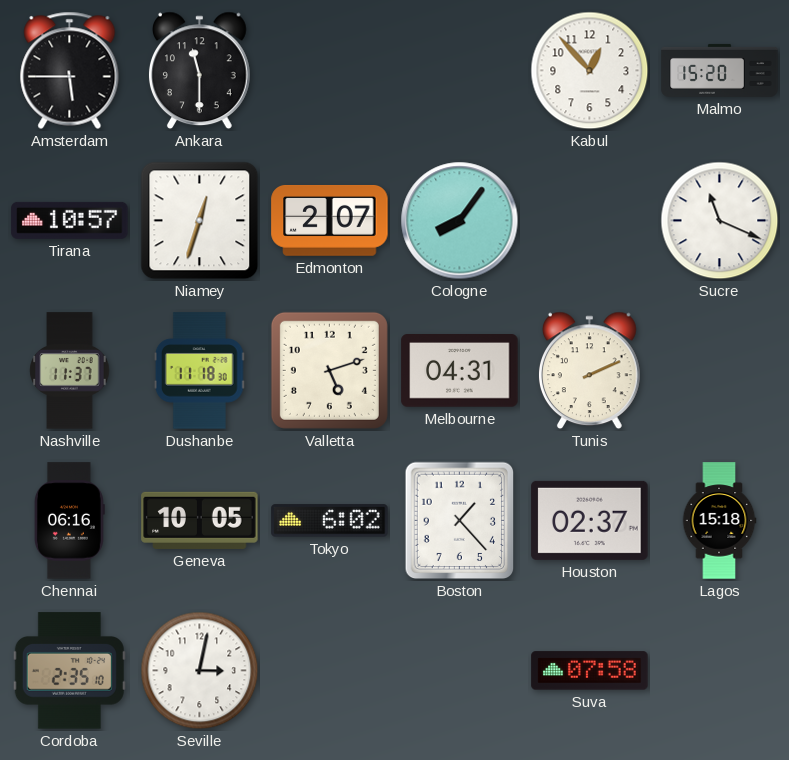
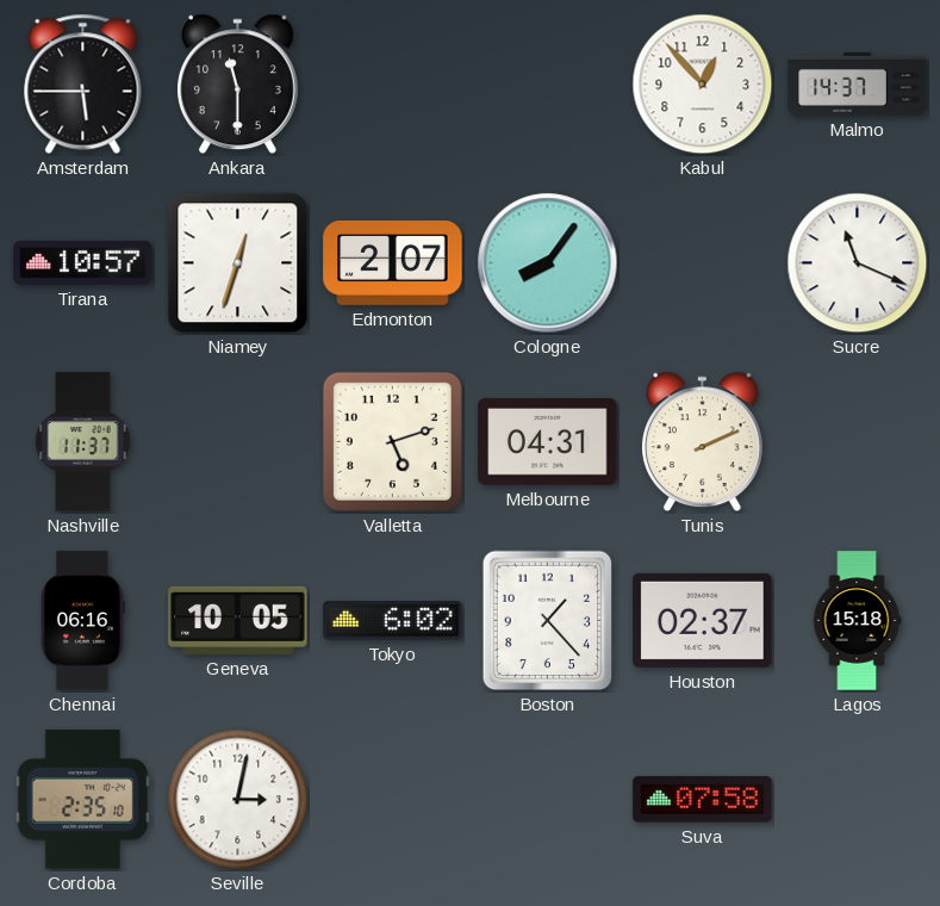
Malmo: 15:20 -> 14:37 (858, 83)
Dushanbe: 11:18 -> none (199, 371)
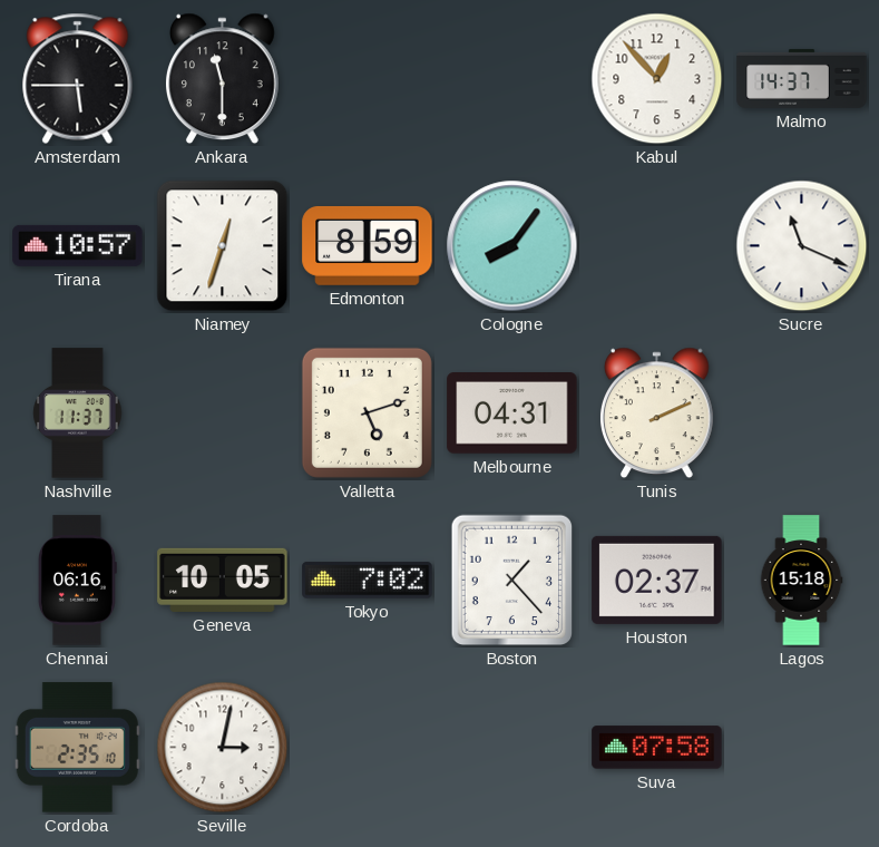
Edmonton: 2:07 -> 8:59 (368, 246)
Tokyo: 6:02 -> 7:02 (368, 581)
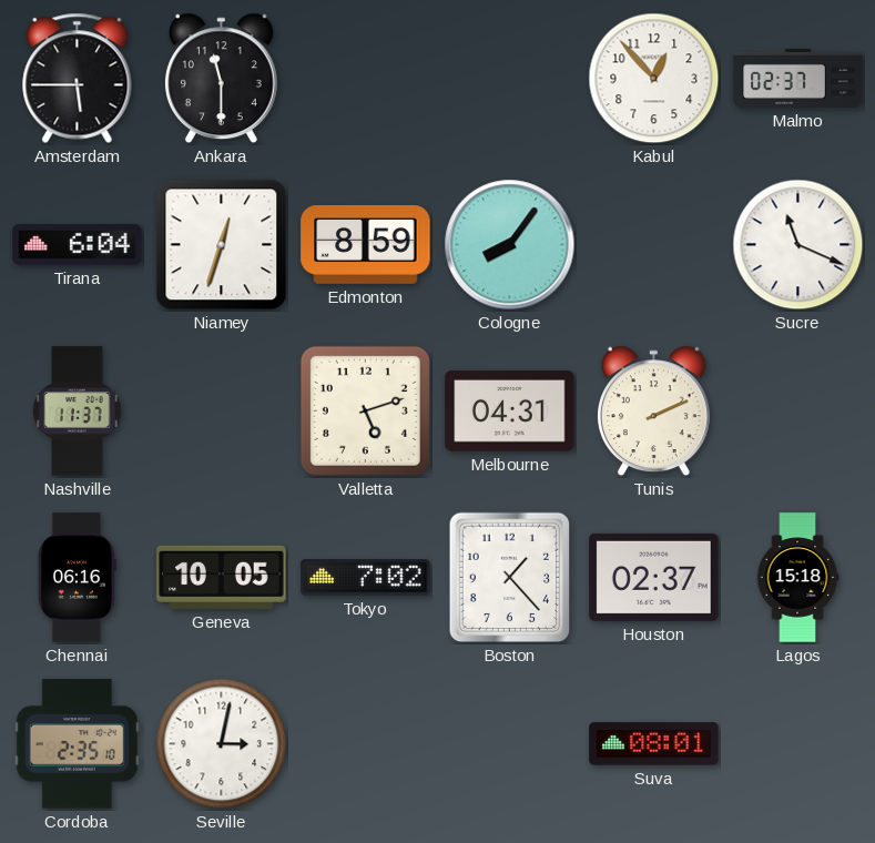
Malmo: 14:37 -> 02:37 (798, 78)
Tirana: 10:57 -> 6:04 (78, 244)
Suva: 07:58 -> 08:01 (654, 744)
